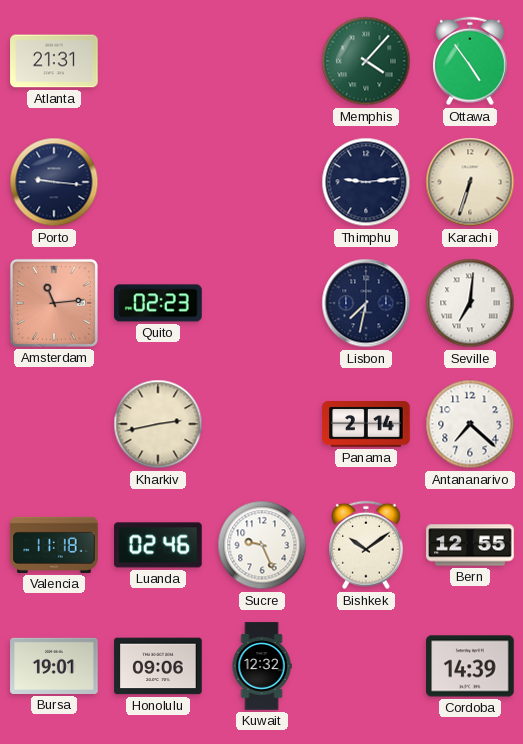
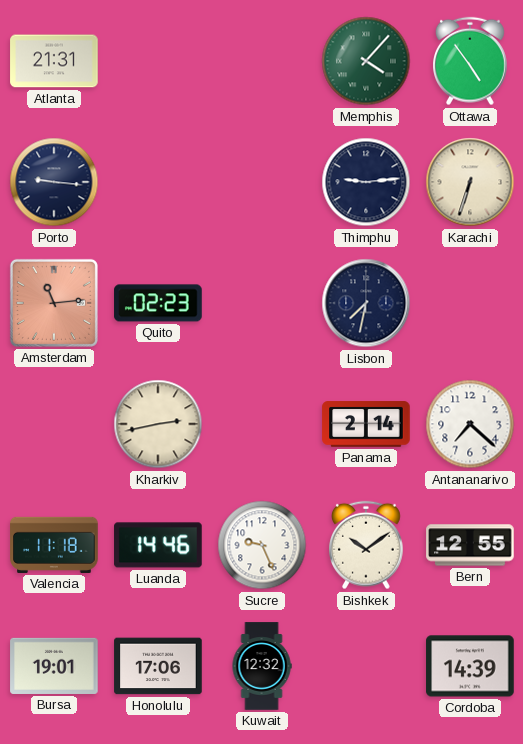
Seville: 7:01 -> none (470, 303)
Luanda: 02:46 -> 14:46 (158, 545)
Honolulu: 09:06 -> 17:06 (158, 666)
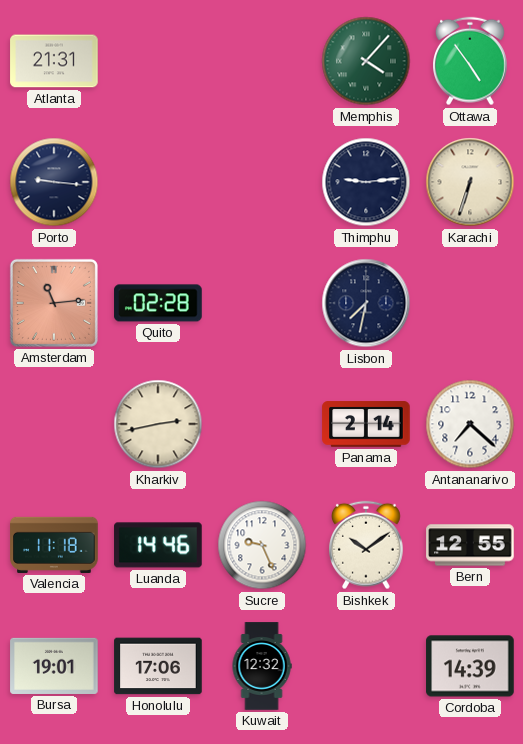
Quito: 02:23 -> 02:28 (158, 303)
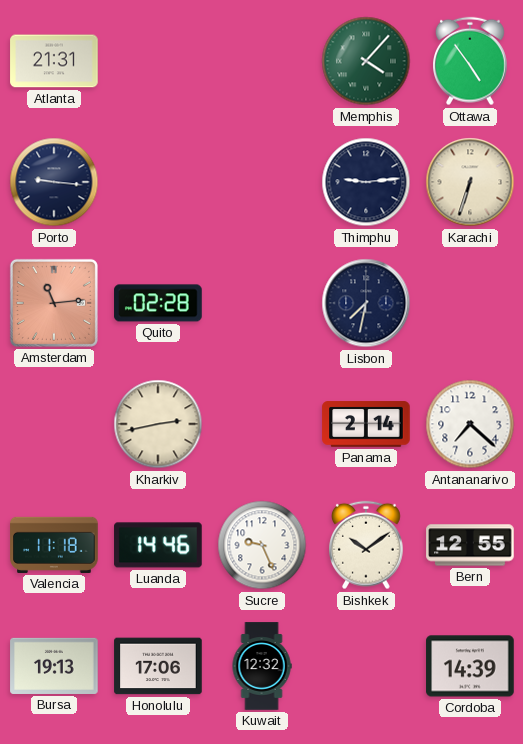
Bursa: 19:01 -> 19:13 (54, 666)
